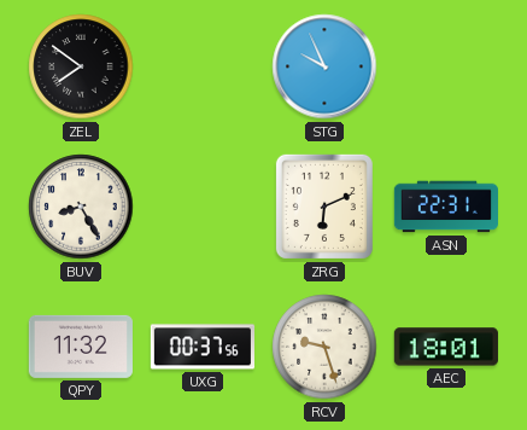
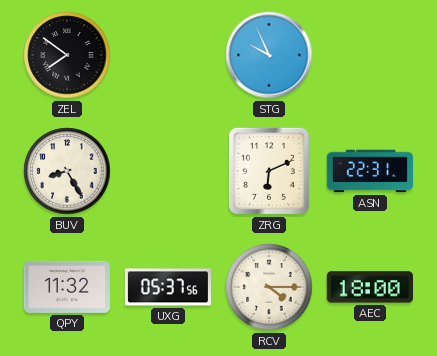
UXG: 00:37 -> 05:37 (167, 287)
RCV: 9:27 -> 4:15 (269, 287)
AEC: 18:01 -> 18:00 (370, 287)
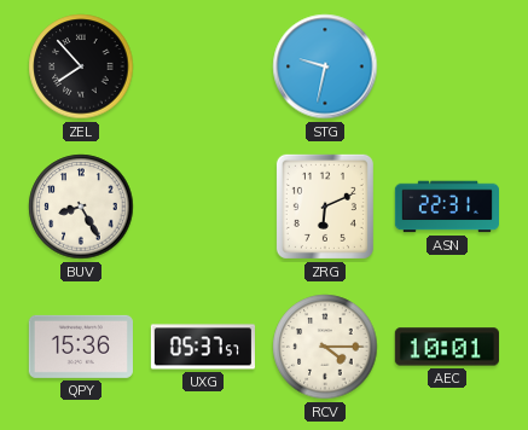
ZEL: 7:51 -> 7:53 (81, 66)
STG: 9:56 -> 9:32 (325, 66)
QPY: 11:32 -> 15:36 (81, 347)
UXG: 05:37:56 -> 05:37:57 (202, 347)
AEC: 18:00 -> 10:01 (447, 347)
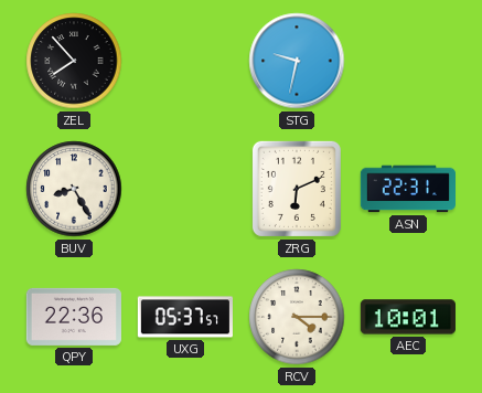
QPY: 15:36 -> 22:36 (74, 317)
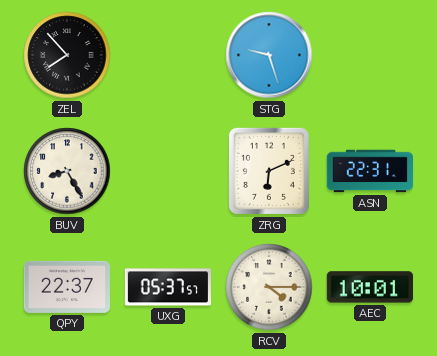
STG: 9:32 -> 9:27 (269, 55)
QPY: 22:36 -> 22:37 (67, 287)
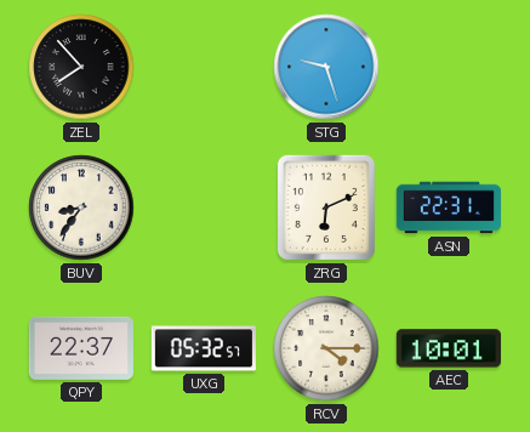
BUV: 8:25 -> 8:36 (81, 208)
UXG: 05:37 -> 05:32 (203, 348)
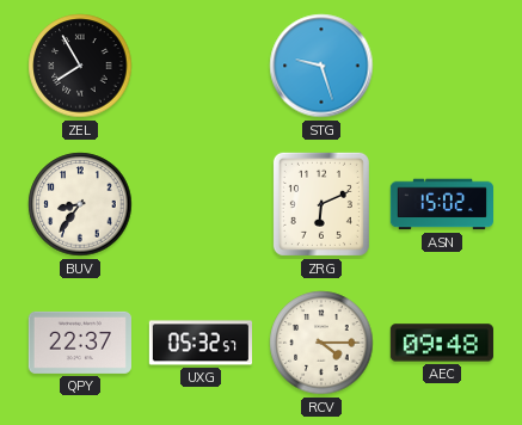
ZEL: 7:53 -> 7:55 (80, 66)
ASN: 22:31 -> 15:02 (441, 204)
AEC: 10:01 -> 09:48 (442, 343)
